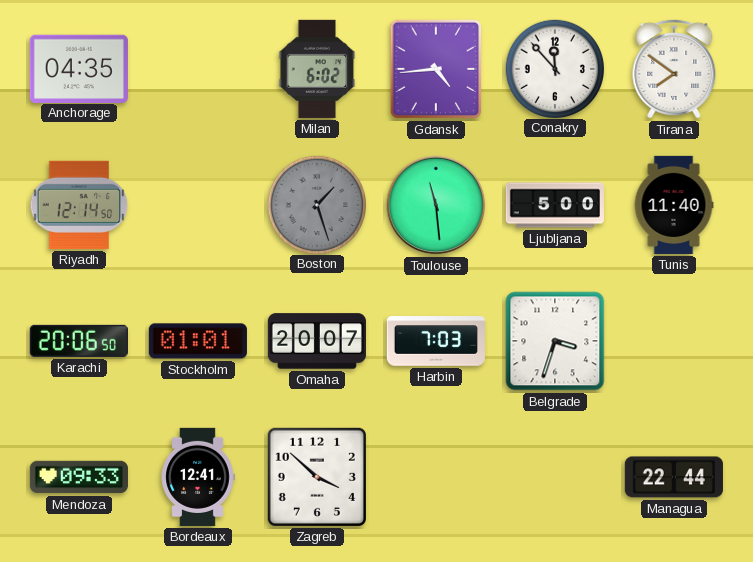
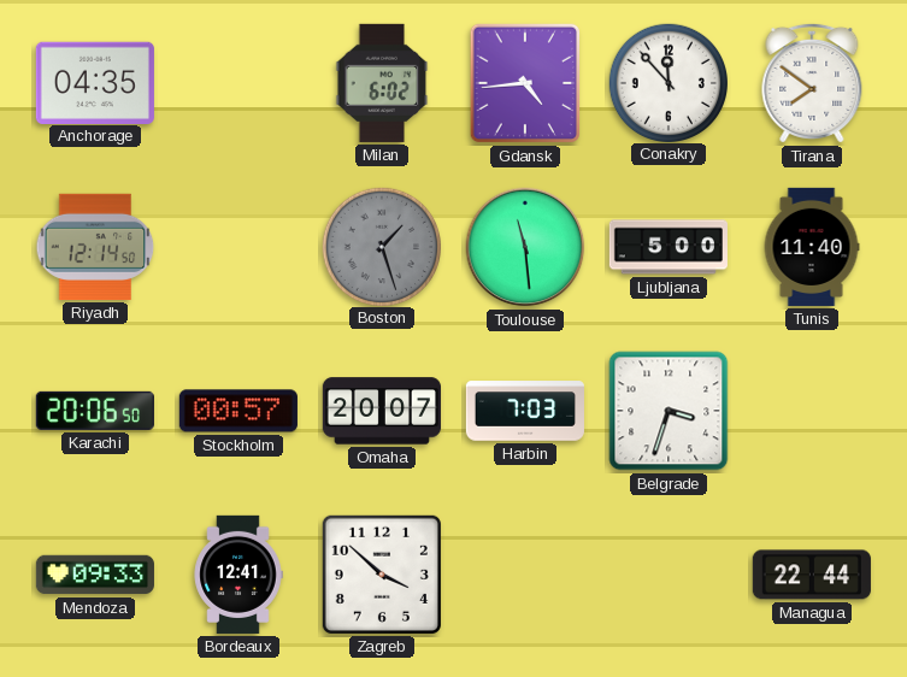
Stockholm: 01:01 -> 00:57 (238, 411)
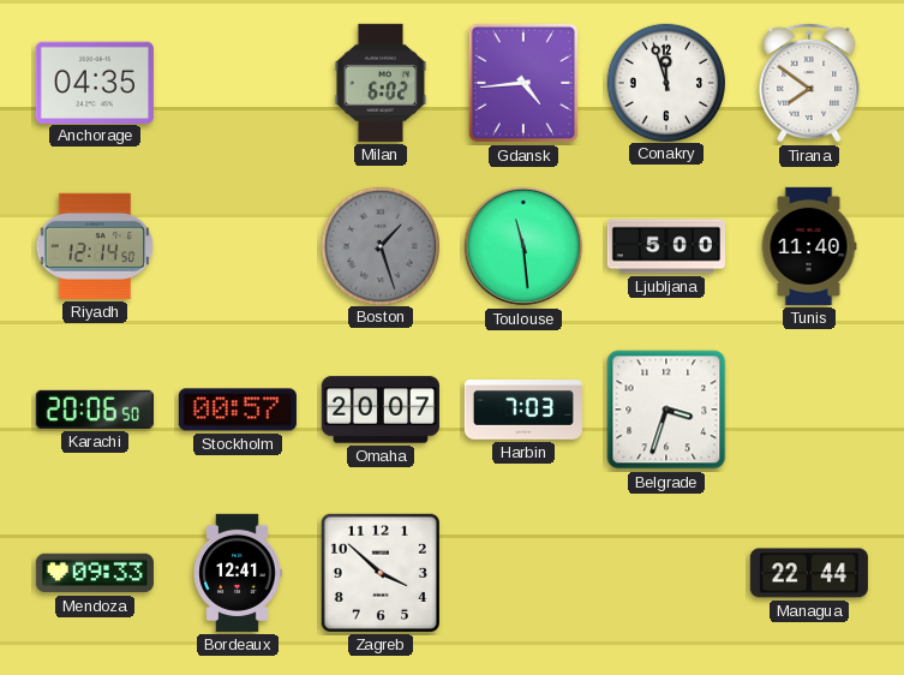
Conakry: 11:53 -> 11:57 (665, 82)
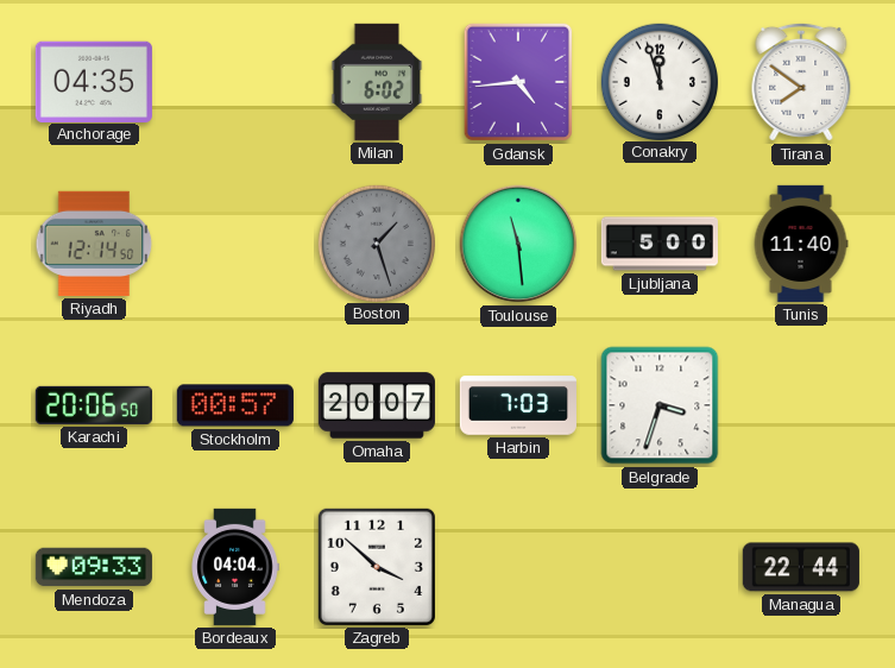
Bordeaux: 12:41 -> 04:04 (235, 567)
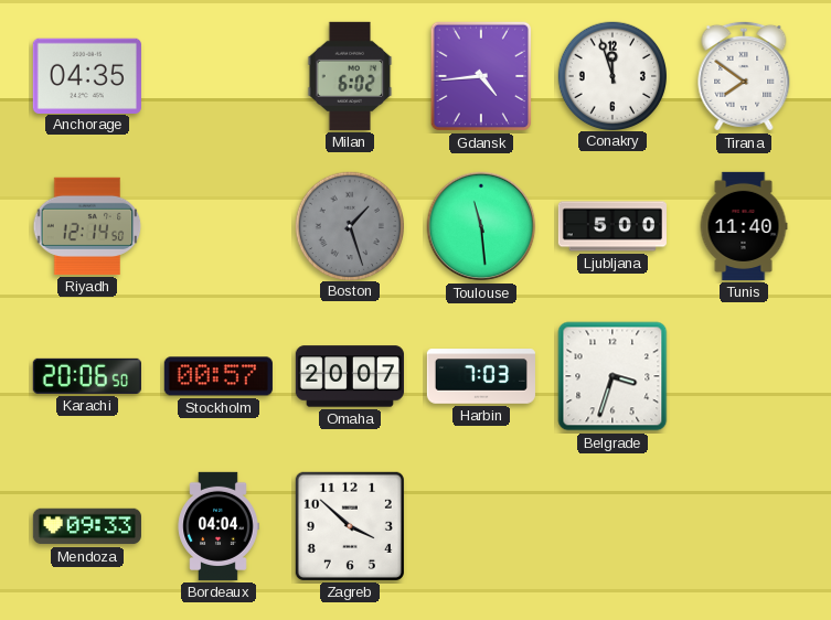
Managua: 22:44 -> none (801, 567)
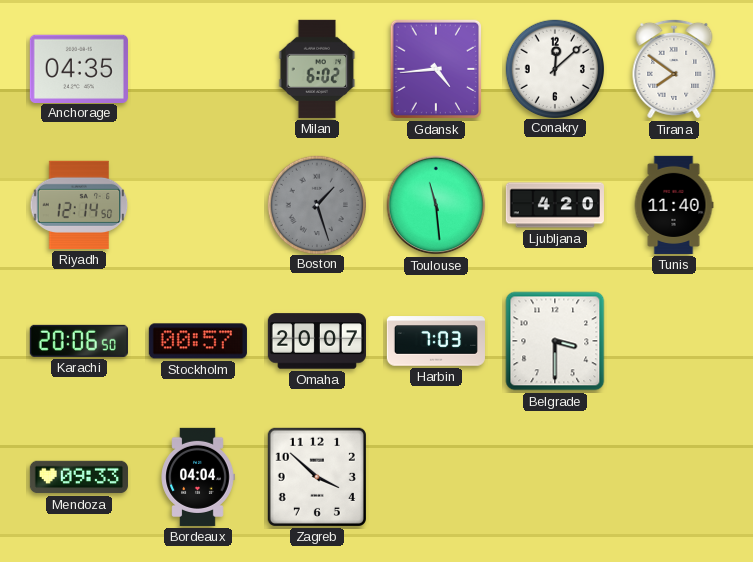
Conakry: 11:57 -> 12:08 (554, 68)
Ljubljana: 5:00 -> 4:20 (555, 205)
Belgrade: 3:33 -> 3:30 (555, 341)
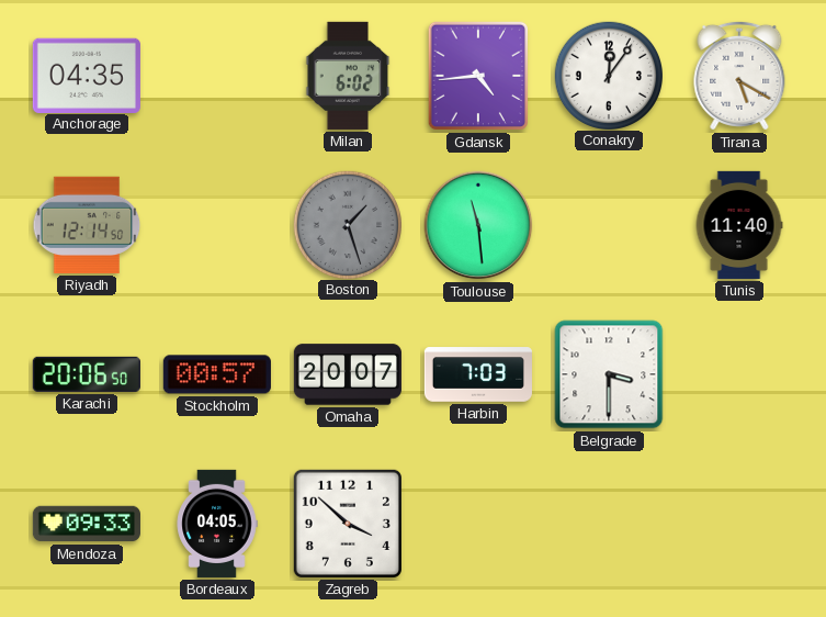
Conakry: 12:08 -> 12:06 (608, 75)
Tirana: 7:51 -> 5:20 (739, 76)
Ljubljana: 4:20 -> none (555, 205)
Bordeaux: 04:04 -> 04:05 (217, 524)
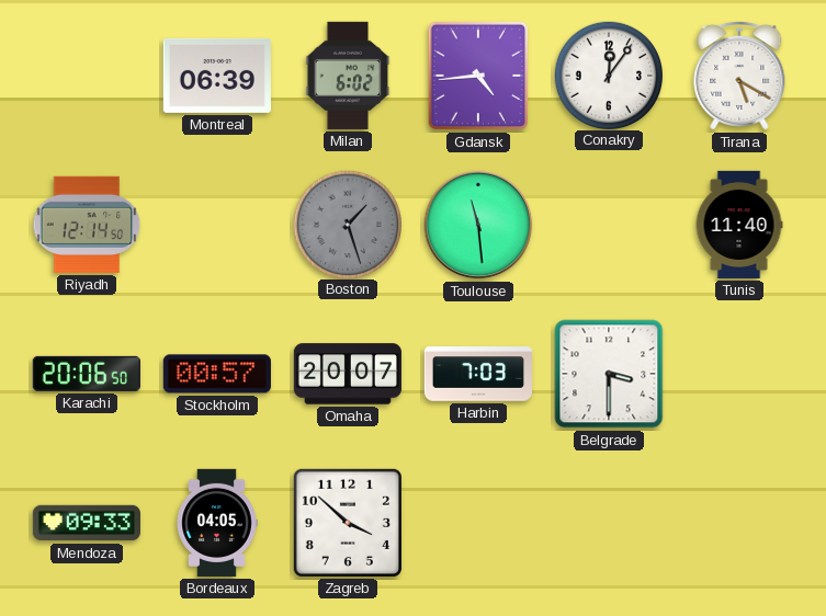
Anchorage: 04:35 -> none (87, 75)
Montreal: none -> 06:39 (217, 76)
